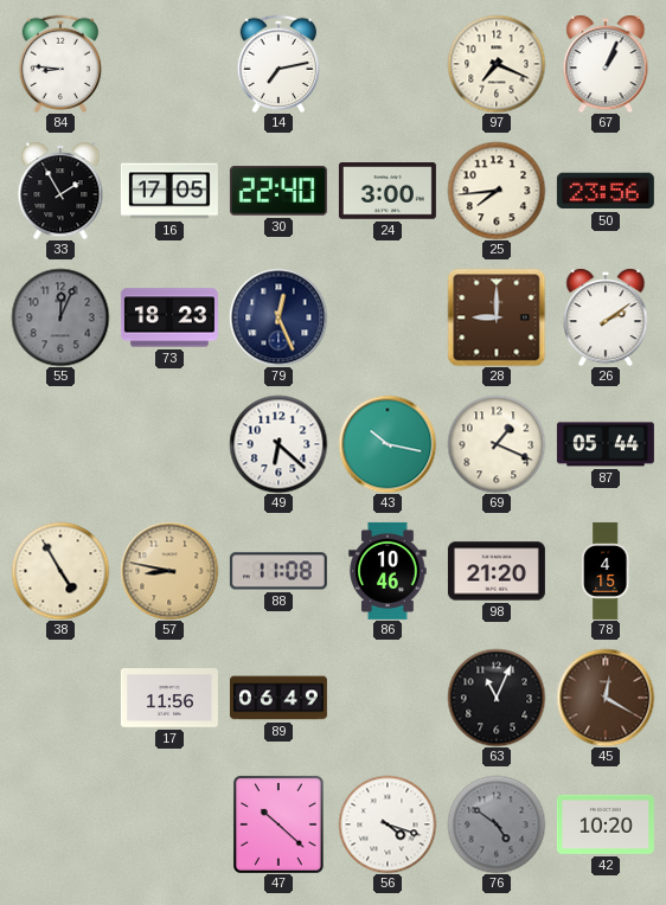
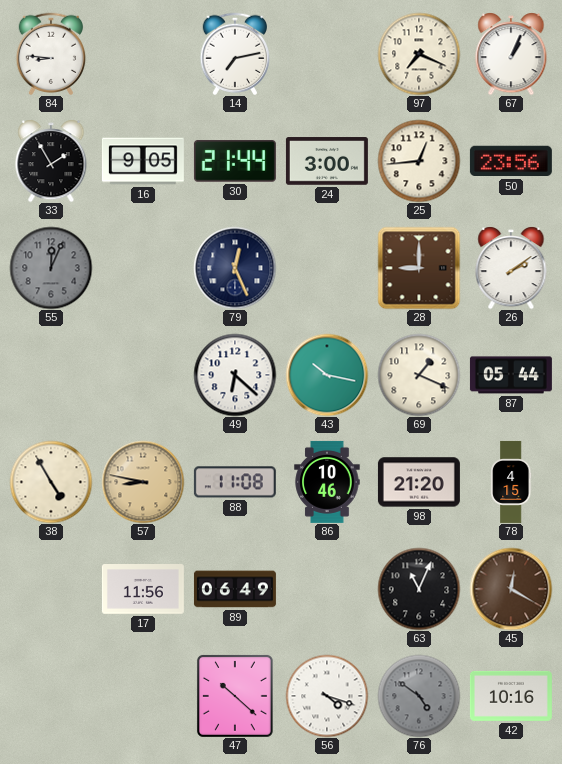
16: 17:05 -> 9:05 (143, 161)
30: 22:40 -> 21:44 (235, 161)
25: 7:44 -> 12:44 (419, 161)
73: 18:23 -> none (169, 317)
42: 10:20 -> 10:16 (511, 696)
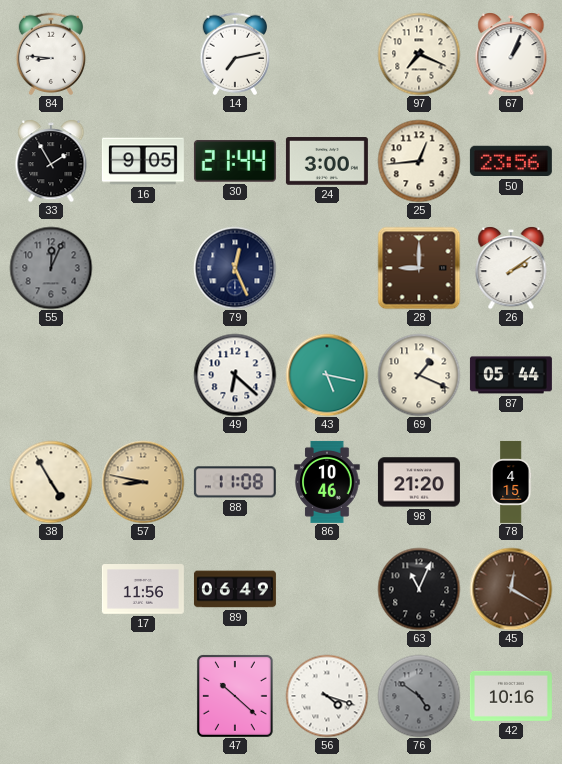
43: 10:17 -> 5:17 (327, 375)
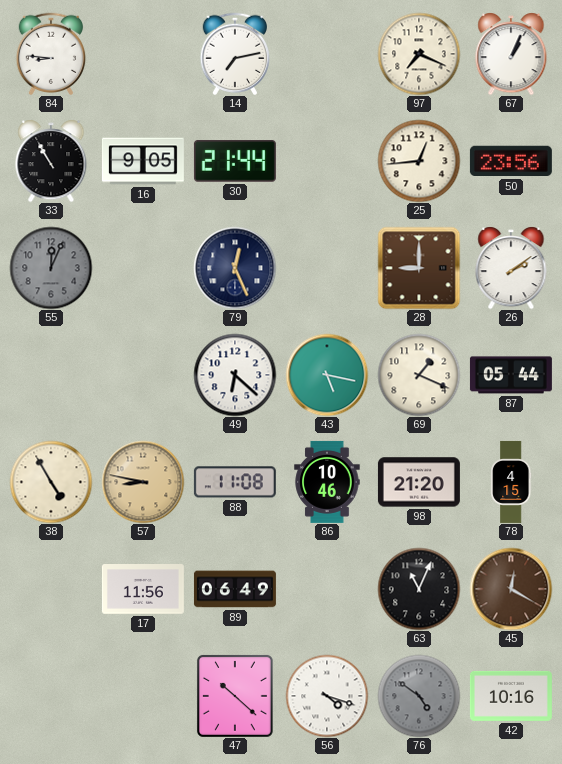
33: 1:55 -> 10:55 (51, 161)
24: 3:00 -> none (327, 161)
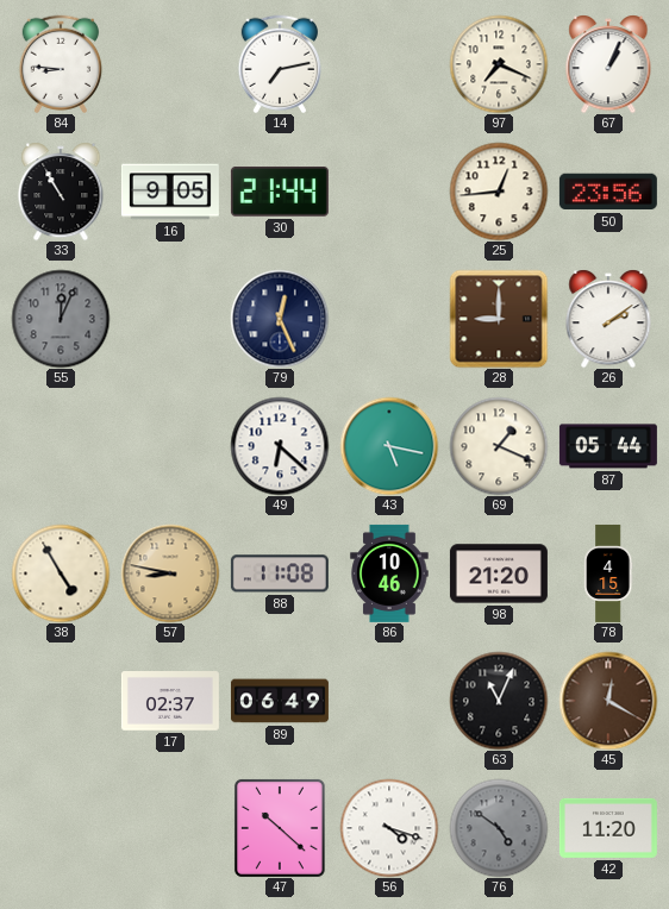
17: 11:56 -> 02:37 (170, 702)
42: 10:16 -> 11:20 (608, 828)
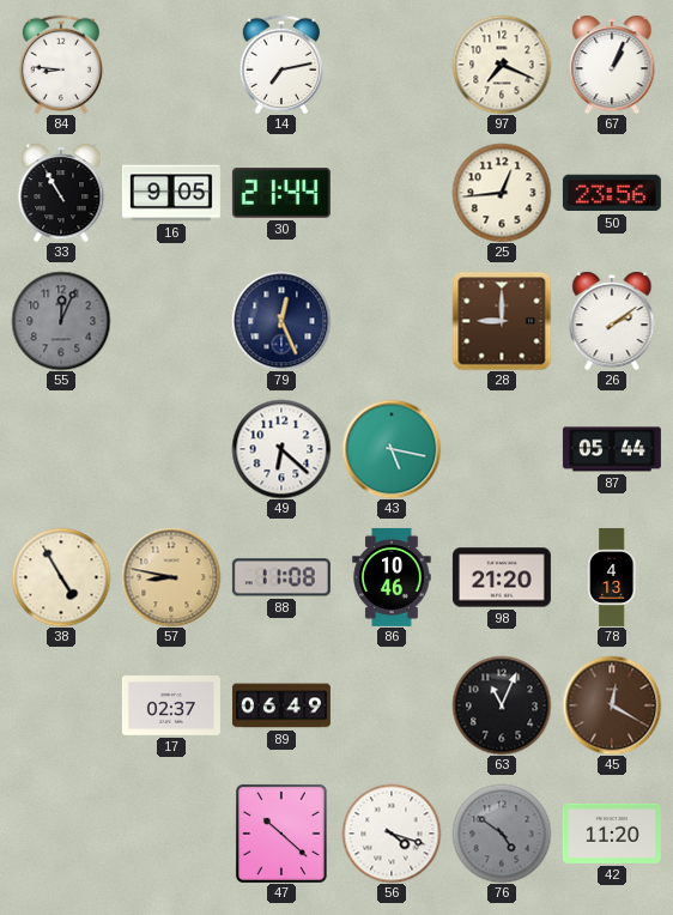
69: 1:19 -> none (499, 446)
78: 4:15 -> 4:13 (612, 577)
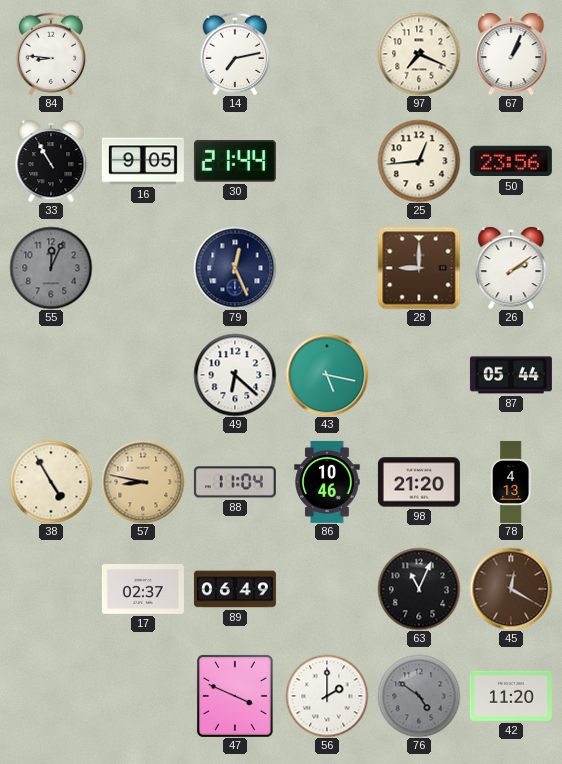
88: 11:08 -> 11:04 (235, 482)
47: 10:22 -> 3:49 (235, 696)
56: 4:18 -> 2:00 (327, 696)
